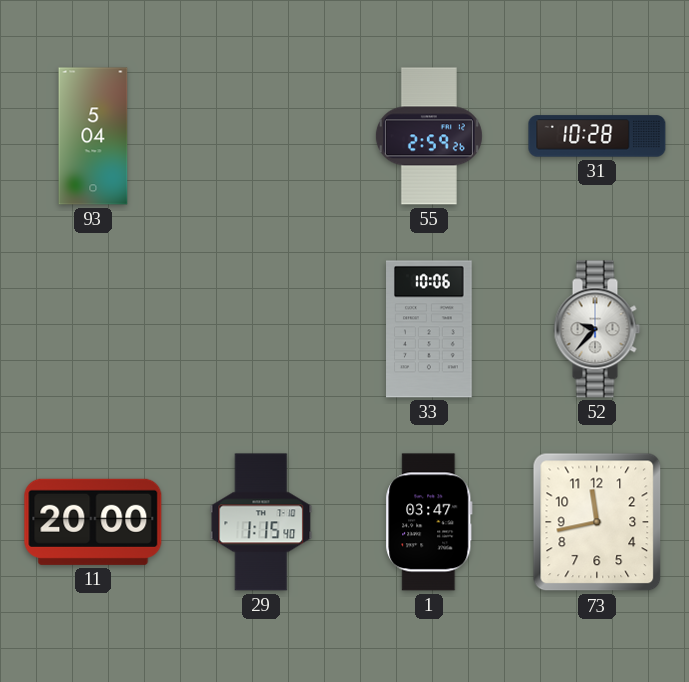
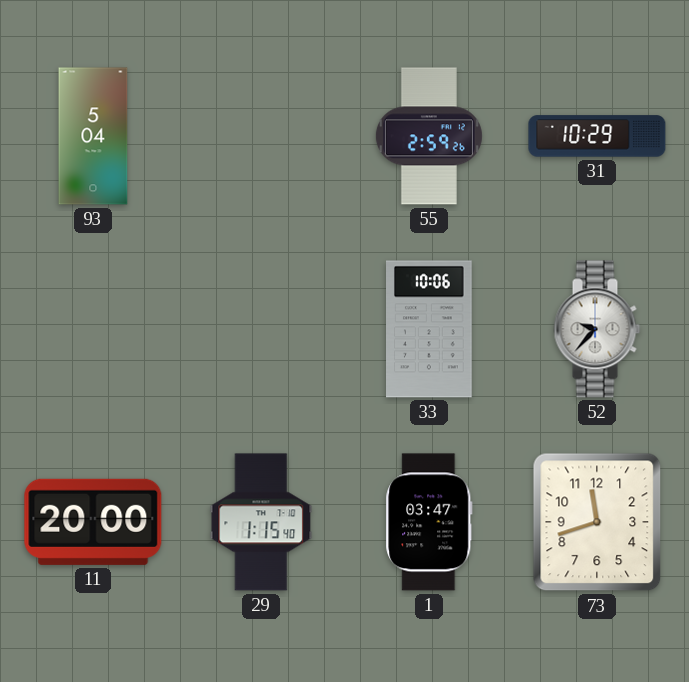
31: 10:28 -> 10:29 (597, 136)
73: 11:43 -> 11:42 (597, 522)
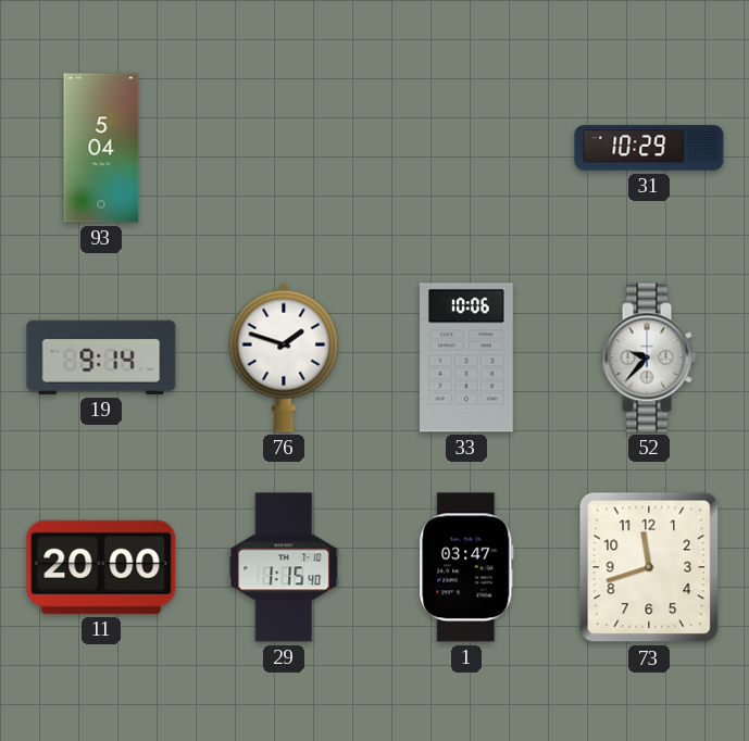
55: 2:59 -> none (429, 136)
19: none -> 9:14 (101, 357)
76: none -> 1:48 (284, 357)
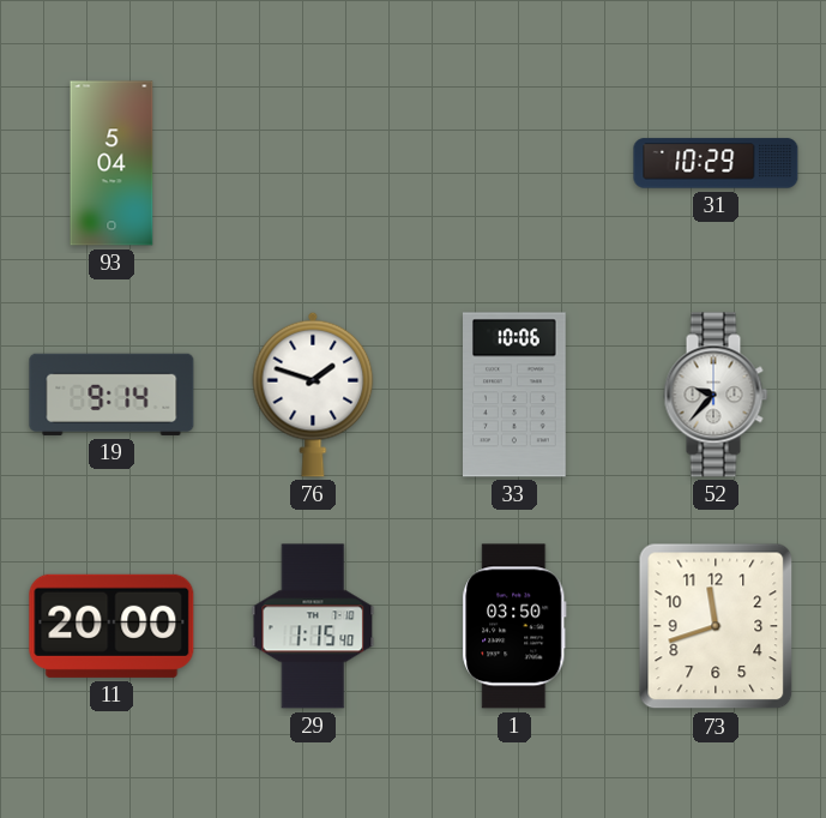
1: 03:47 -> 03:50 (514, 626)
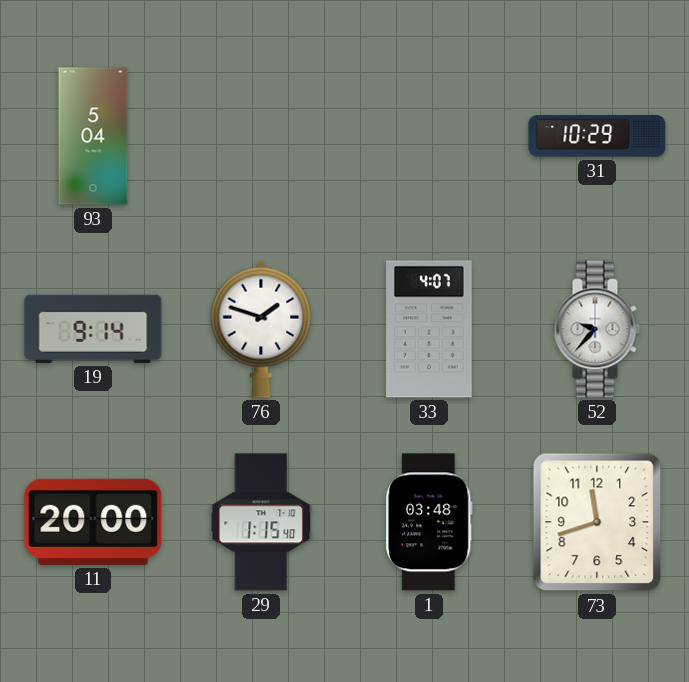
33: 10:06 -> 4:07 (430, 329)
1: 03:50 -> 03:48 (429, 522)
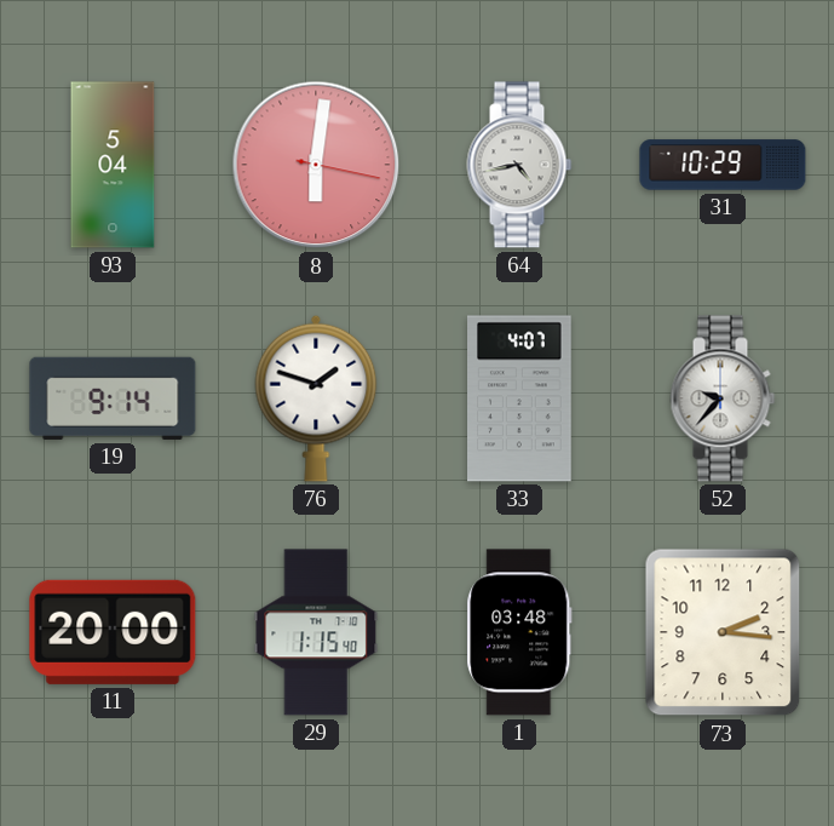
8: none -> 6:01 (316, 165)
64: none -> 4:43 (519, 165)
73: 11:42 -> 2:16 (723, 632)
